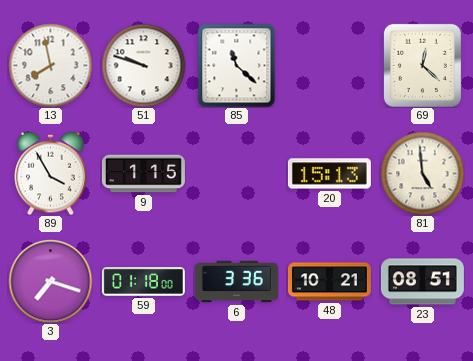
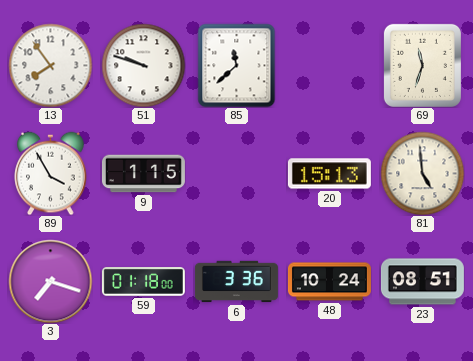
13: 7:58 -> 7:54 (50, 65)
85: 11:22 -> 11:38 (237, 65)
69: 12:22 -> 11:33 (422, 65)
48: 10:21 -> 10:24 (329, 282)
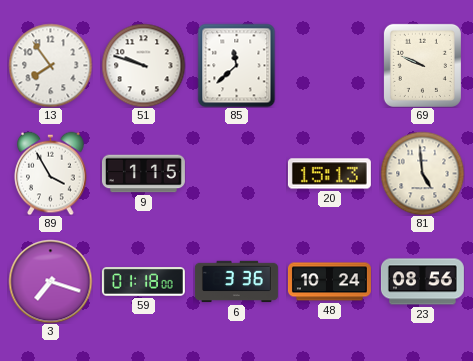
69: 11:33 -> 9:49 (422, 65)
23: 08:51 -> 08:56 (422, 282)
